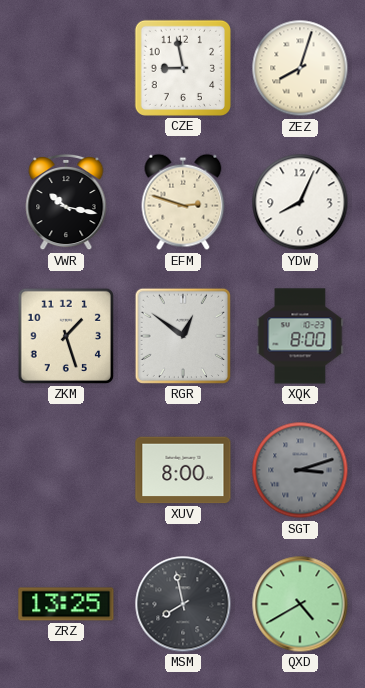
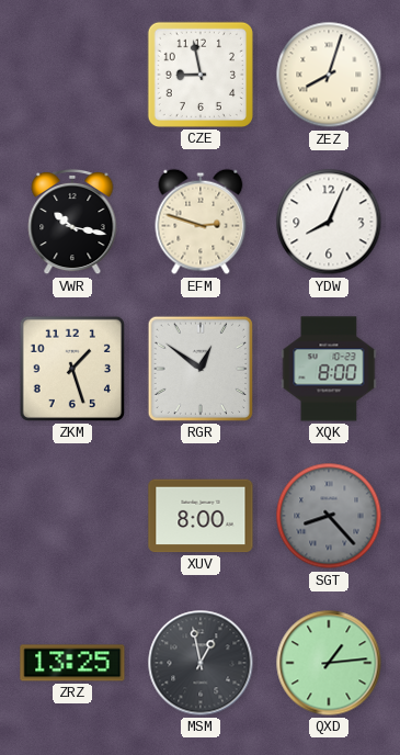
SGT: 3:12 -> 8:23 (329, 516)
MSM: 7:58 -> 12:58 (201, 663)
QXD: 4:40 -> 1:14 (329, 663)
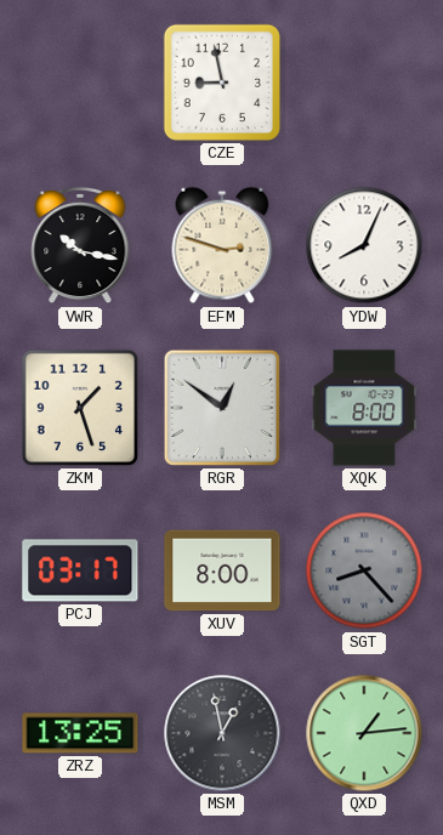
ZEZ: 8:03 -> none (329, 75)
PCJ: none -> 03:17 (80, 570)
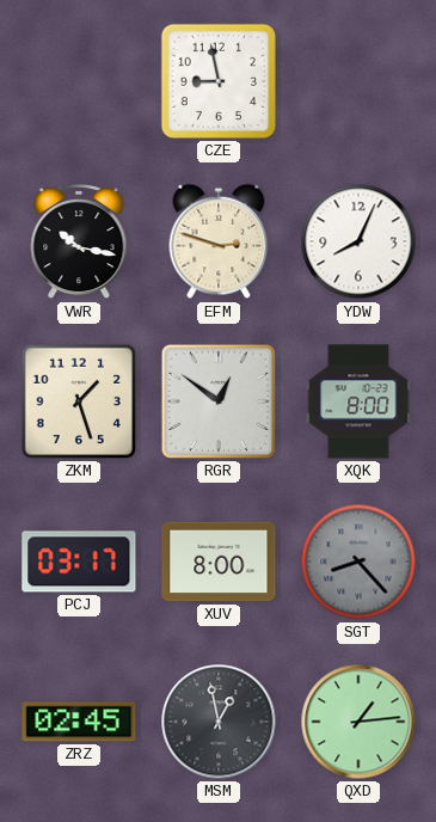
ZRZ: 13:25 -> 02:45 (79, 722)
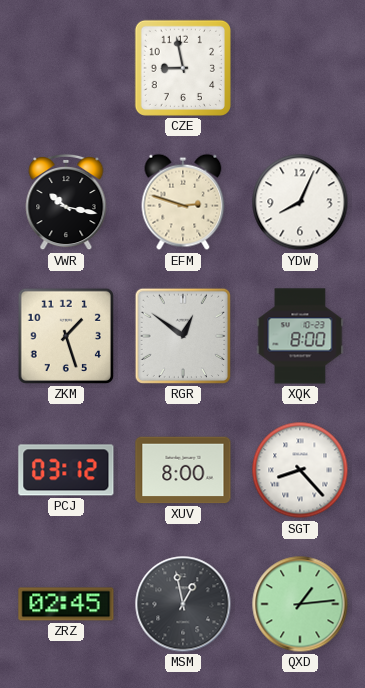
PCJ: 03:17 -> 03:12 (66, 470)
SGT dial: grey -> white (300, 470)
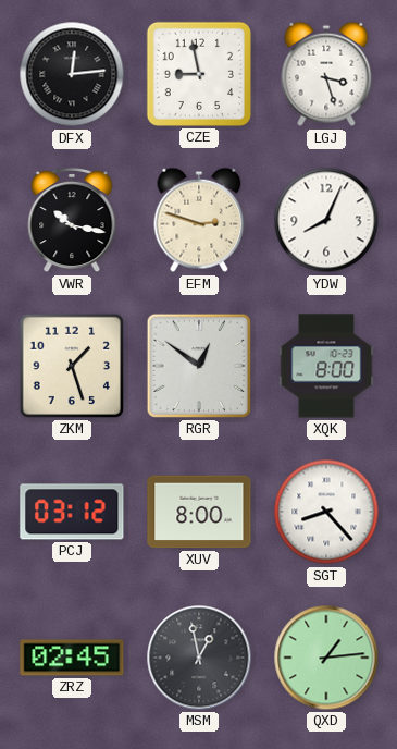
DFX: none -> 12:14 (72, 74)
LGJ: none -> 3:27 (326, 74)
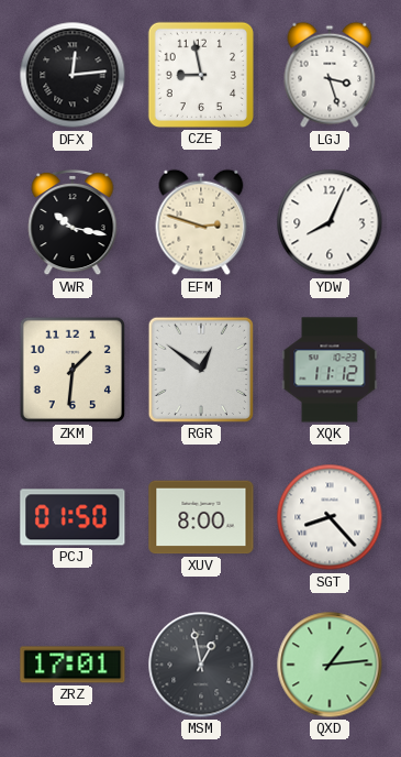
ZKM: 1:27 -> 1:31 (73, 370)
XQK: 8:00 -> 11:12 (330, 370)
PCJ: 03:12 -> 01:50 (73, 517)
ZRZ: 02:45 -> 17:01 (73, 665)
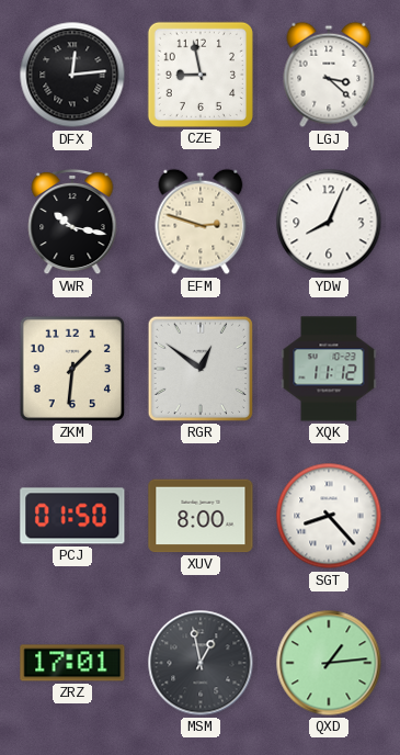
LGJ: 3:27 -> 3:22 (329, 75)
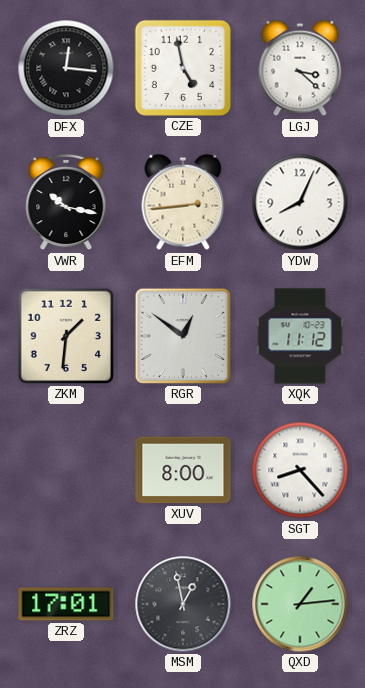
DFX: 12:14 -> 12:16 (66, 68)
CZE: 8:58 -> 4:58 (183, 68)
EFM: 2:48 -> 2:44 (183, 202)
PCJ: 01:50 -> none (72, 516)
